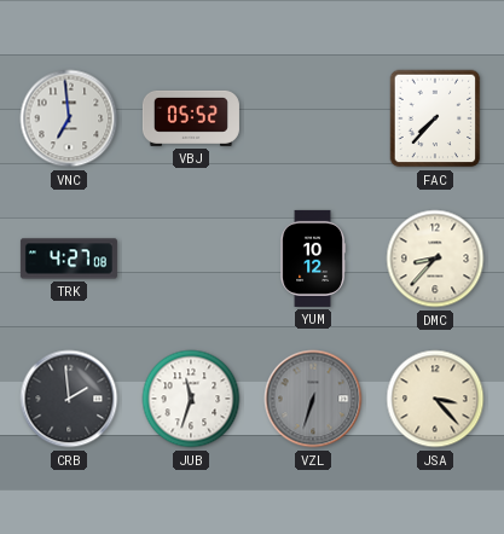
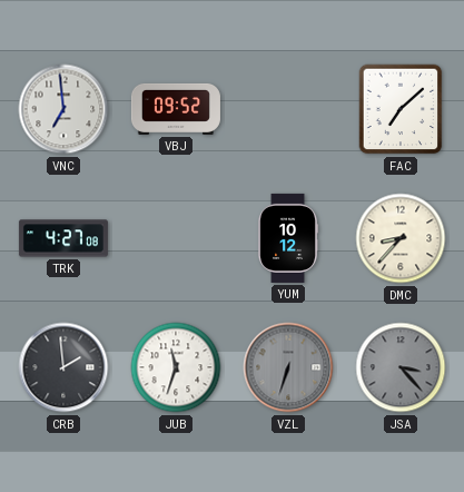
VBJ: 05:52 -> 09:52 (176, 109)
FAC: 7:37 -> 7:08 (401, 109)
JSA dial: cream -> grey (401, 367)
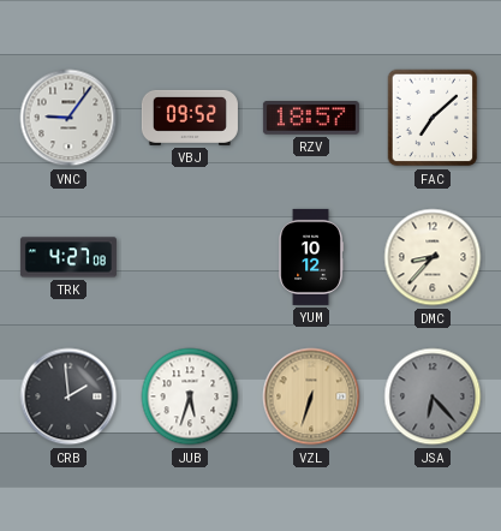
VNC: 6:59 -> 9:06 (68, 118)
RZV: none -> 18:57 (311, 119)
JUB: 11:33 -> 5:33 (190, 396)
VZL dial: grey -> champagne (311, 396)
JSA: 3:23 -> 6:23 (433, 396)
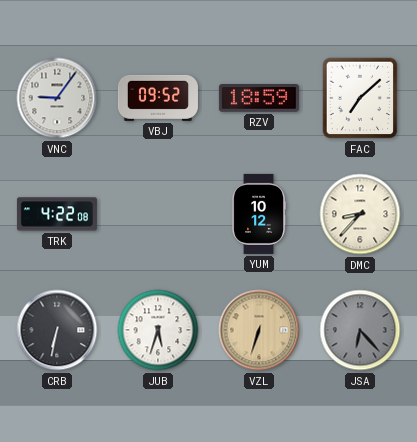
RZV: 18:57 -> 18:59 (259, 99)
TRK: 4:27 -> 4:22 (57, 214)
CRB: 1:59 -> 6:32 (57, 330)
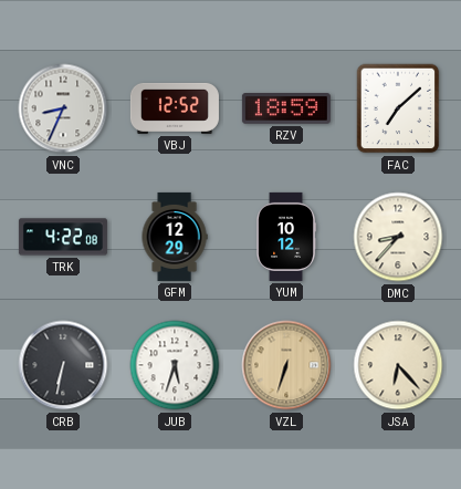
VNC: 9:06 -> 8:34 (63, 108)
VBJ: 09:52 -> 12:52 (175, 108)
GFM: none -> 12:29 (175, 237)
JSA dial: grey -> cream (398, 365)
